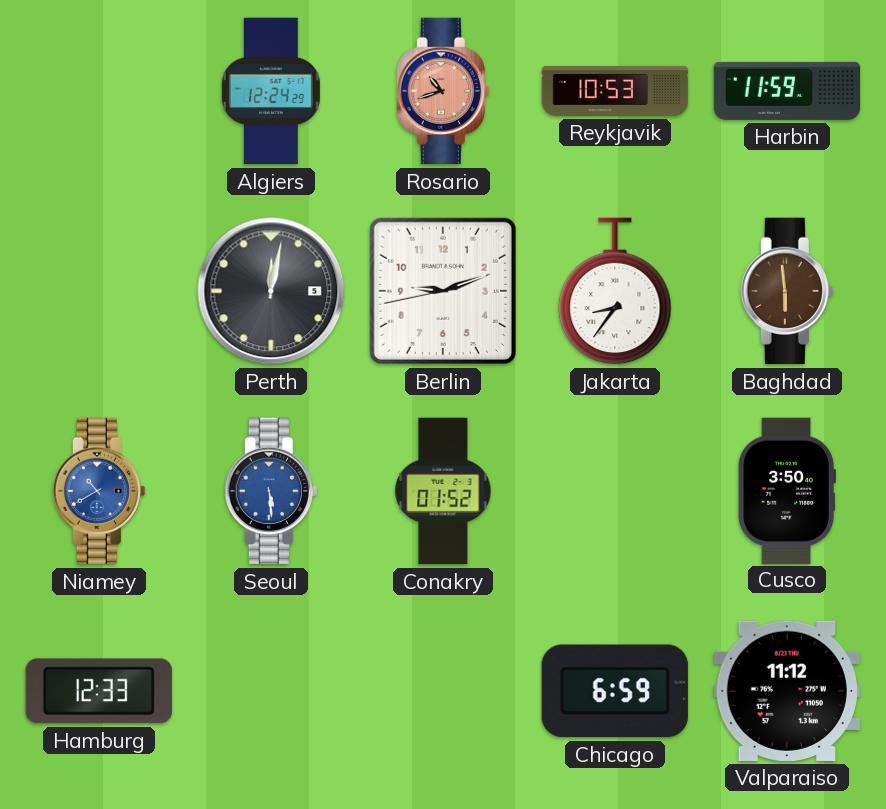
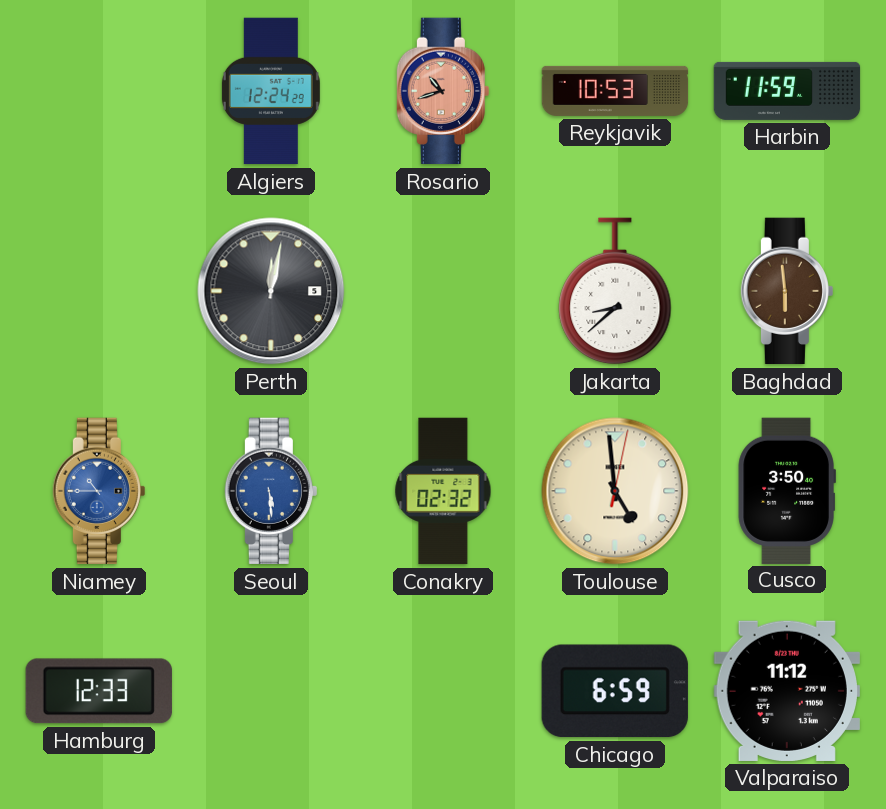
Berlin: 9:11 -> none (443, 291)
Jakarta: 8:36 -> 8:38 (615, 291)
Niamey: 10:40 -> 10:45 (99, 491)
Conakry: 01:52 -> 02:32 (443, 491)
Toulouse: none -> 4:59 (615, 491)
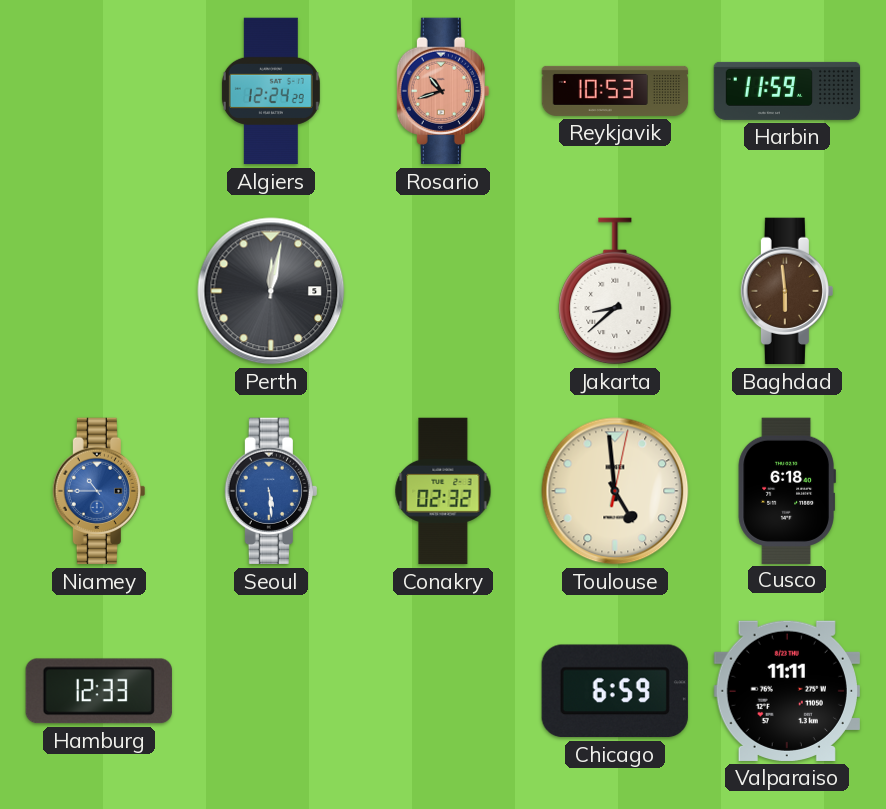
Cusco: 3:50 -> 6:18 (787, 490)
Valparaiso: 11:12 -> 11:11 (787, 691)
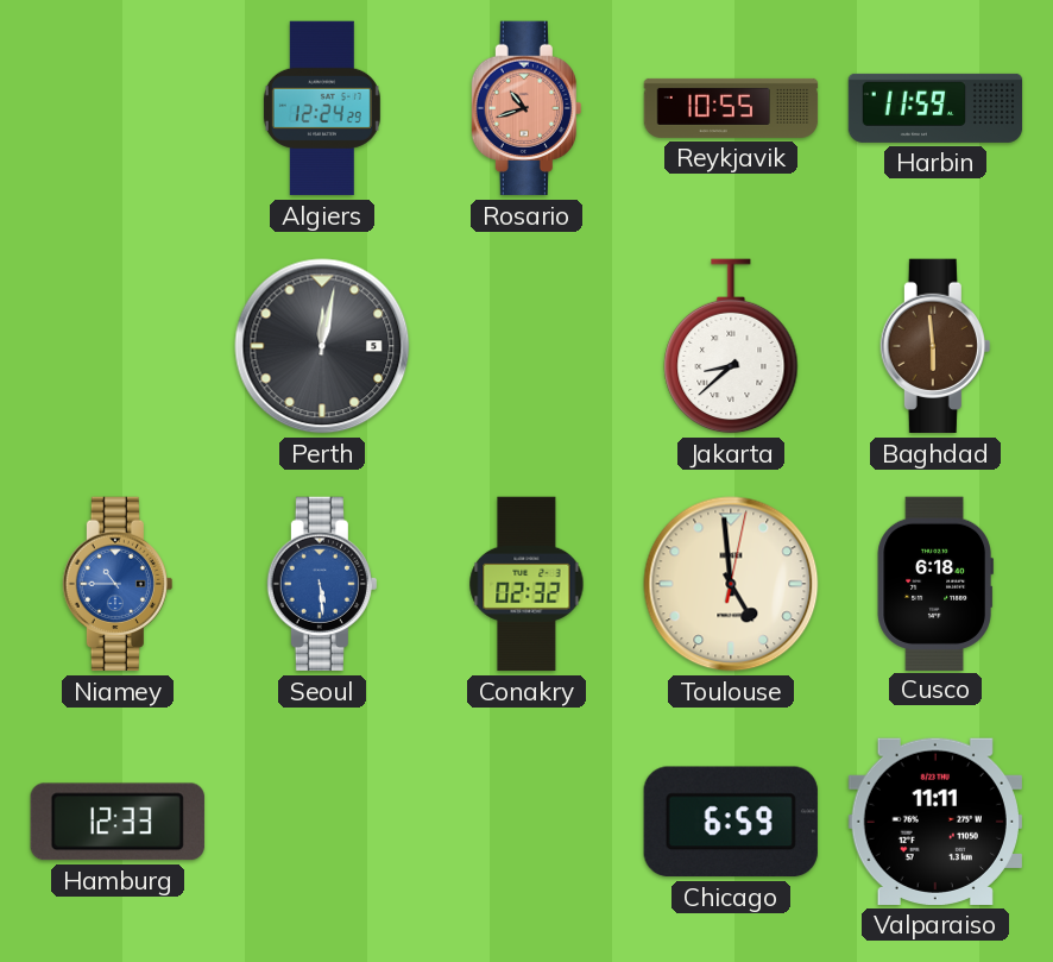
Reykjavik: 10:53 -> 10:55 (731, 108)
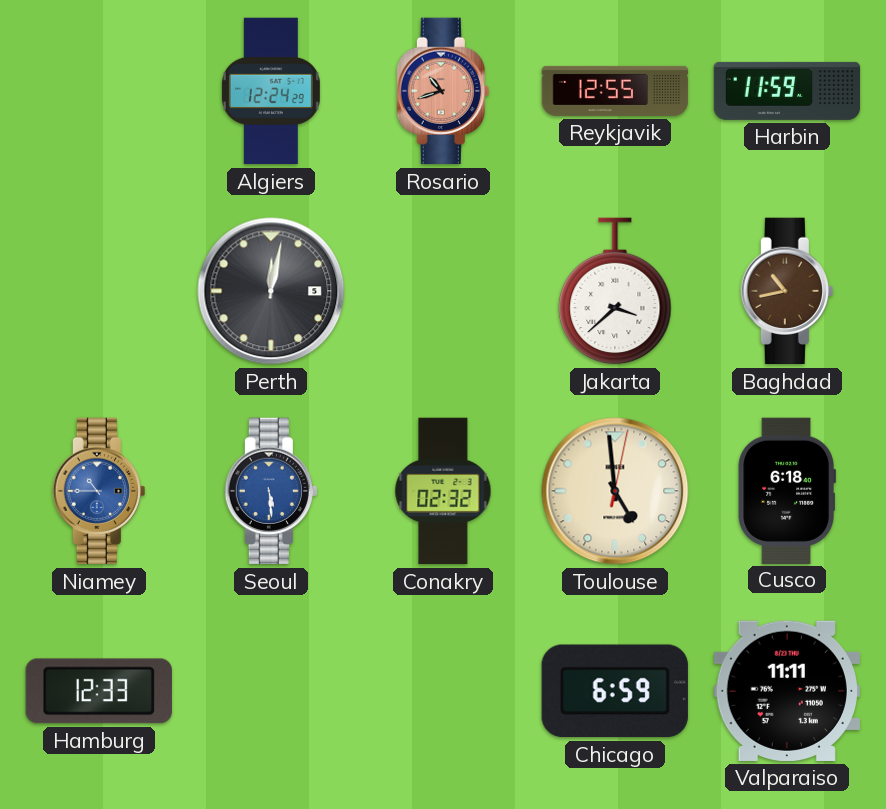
Reykjavik: 10:55 -> 12:55 (615, 91)
Jakarta: 8:38 -> 3:38 (615, 291)
Baghdad: 5:59 -> 10:43 (787, 291)
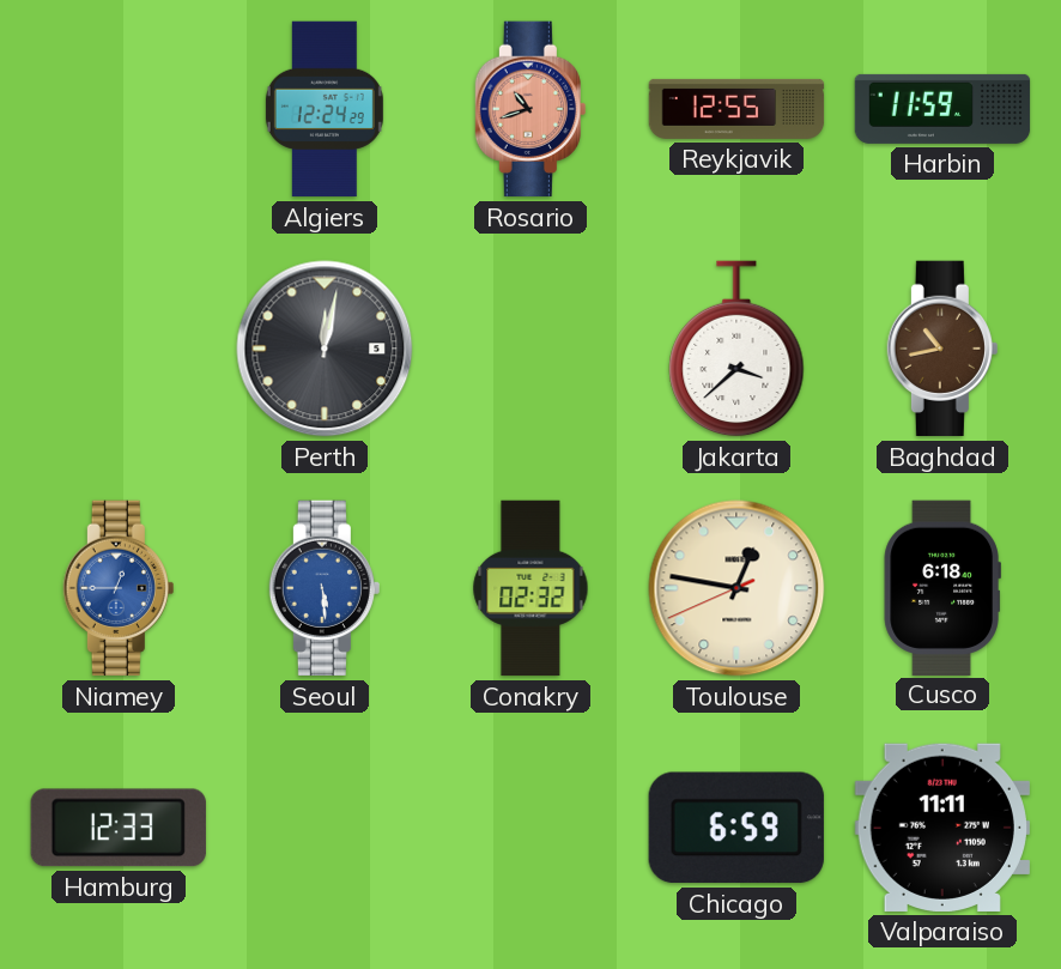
Niamey: 10:45 -> 12:45 (119, 588)
Toulouse: 4:59 -> 12:46 (736, 588)
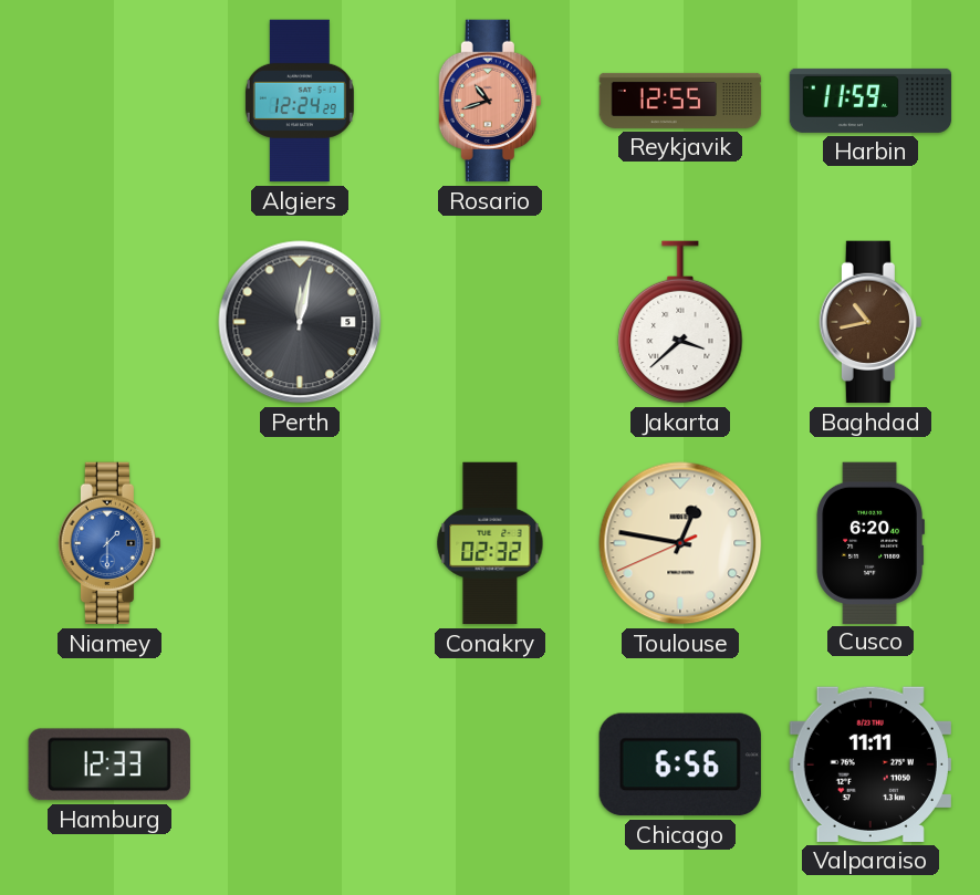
Niamey: 12:45 -> 1:30 (110, 543)
Seoul: 5:29 -> none (325, 588)
Cusco: 6:18 -> 6:20 (870, 542)
Chicago: 6:59 -> 6:56 (680, 764)
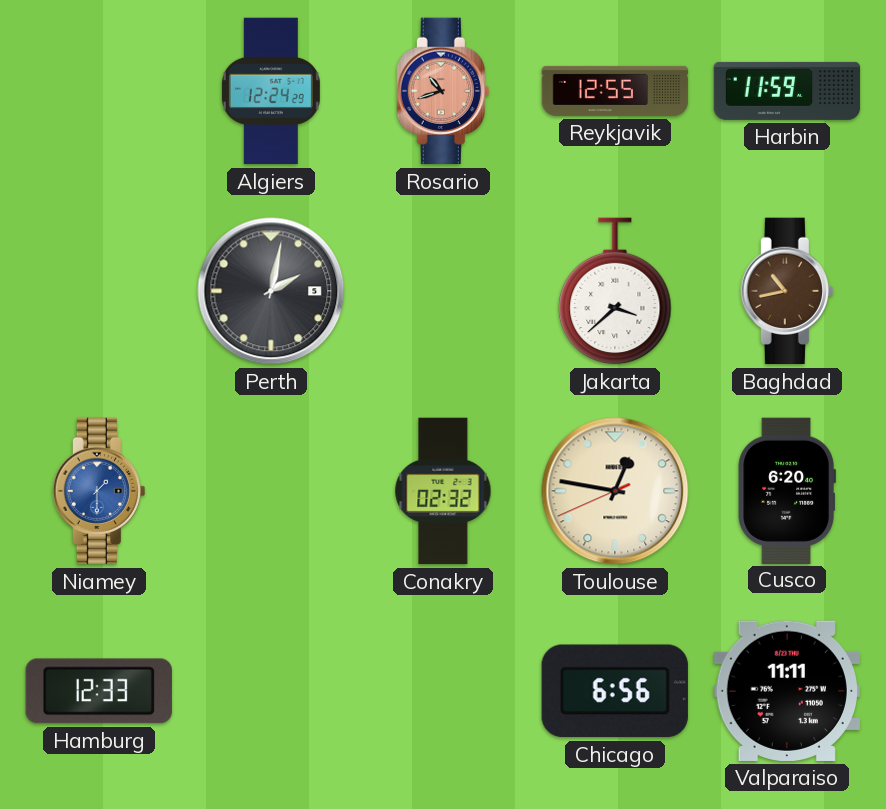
Perth: 12:02 -> 2:02 (271, 291)
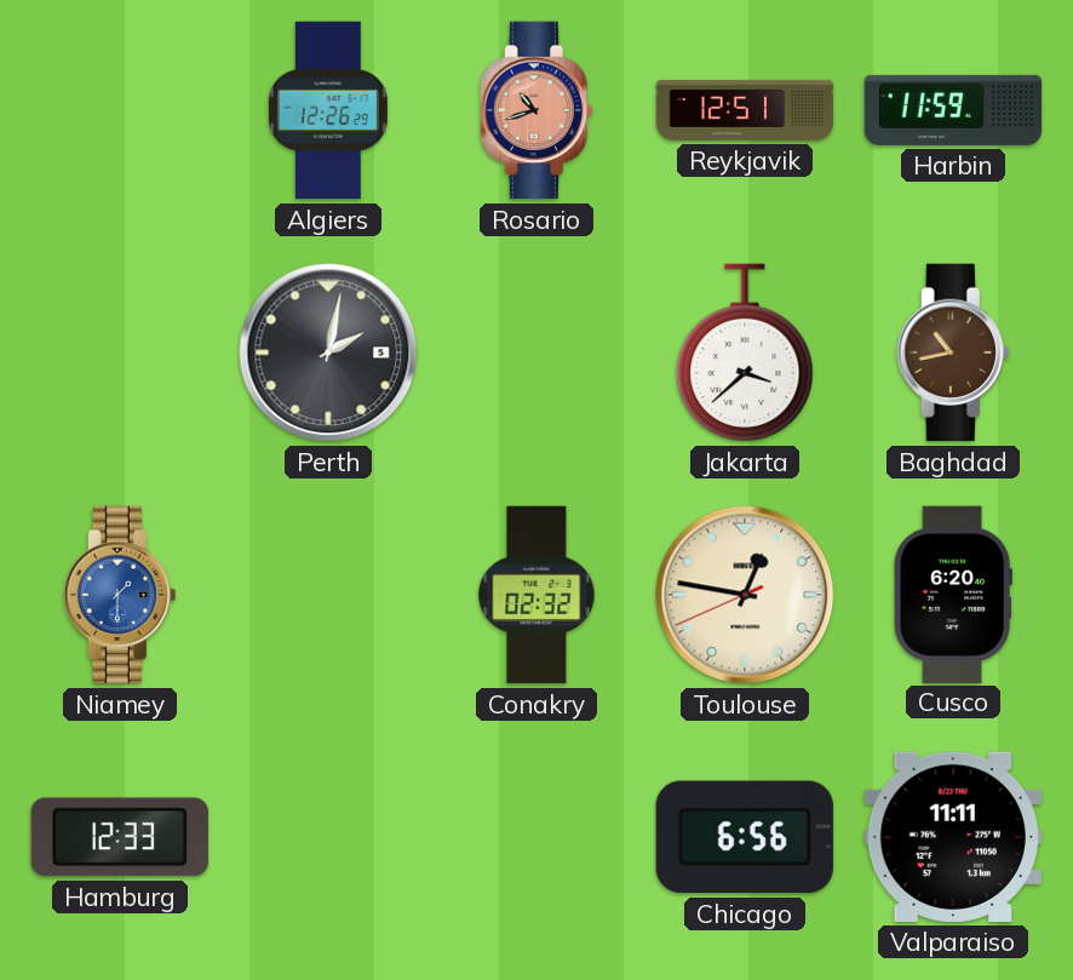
Algiers: 12:24 -> 12:26 (328, 110)
Reykjavik: 12:55 -> 12:51 (745, 110)
